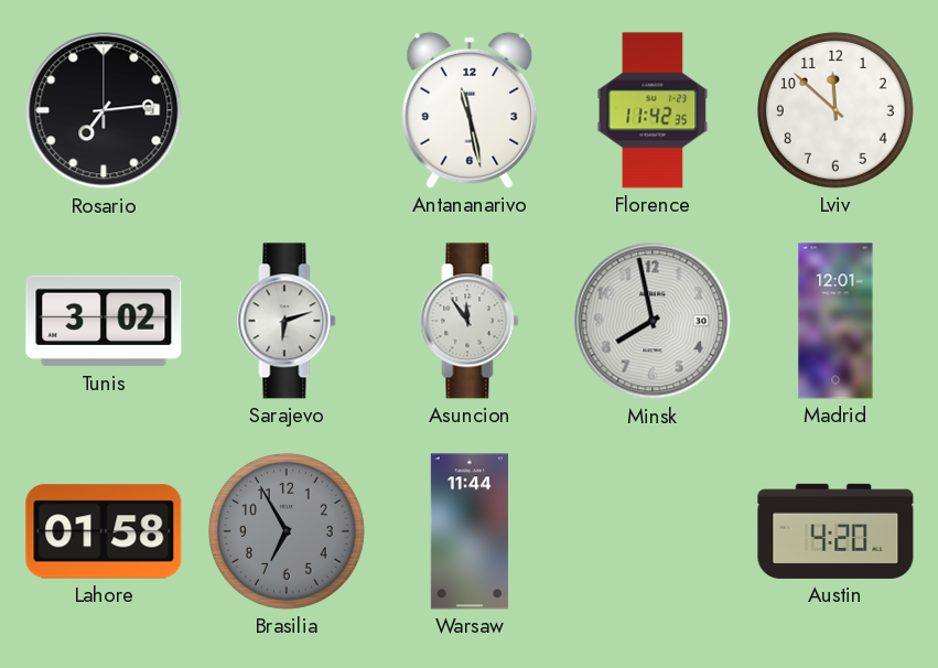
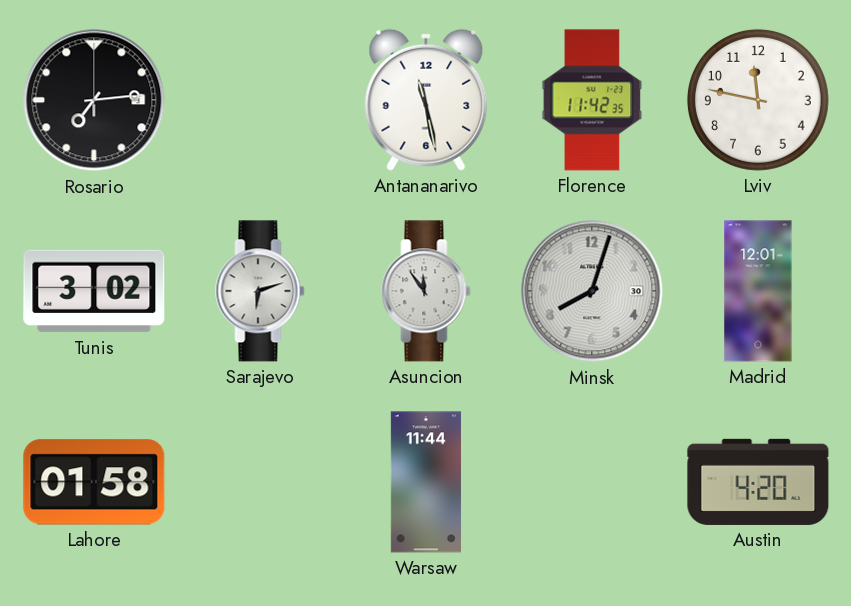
Lviv: 11:52 -> 11:47 (758, 100)
Minsk: 7:58 -> 8:03 (592, 291)
Brasilia: 6:55 -> none (287, 531)
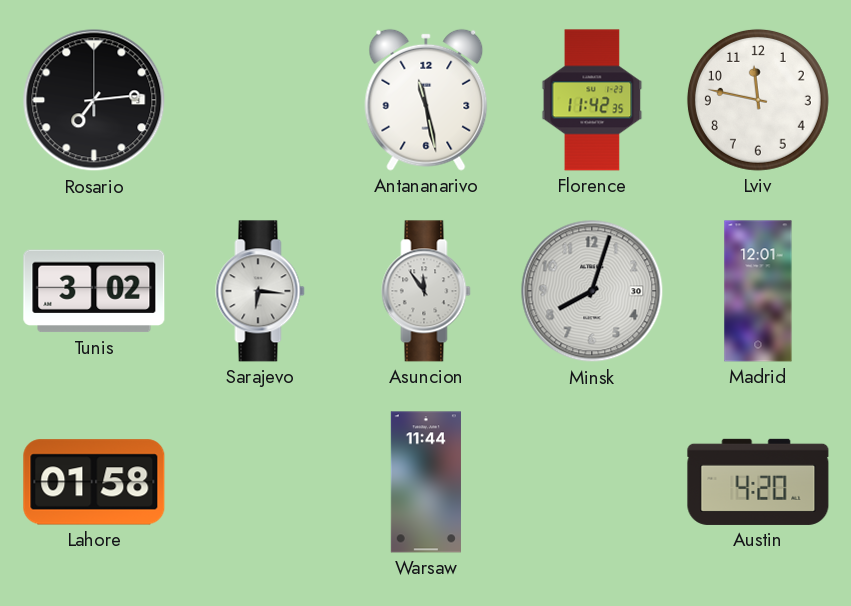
Sarajevo: 6:12 -> 6:16 (260, 291)
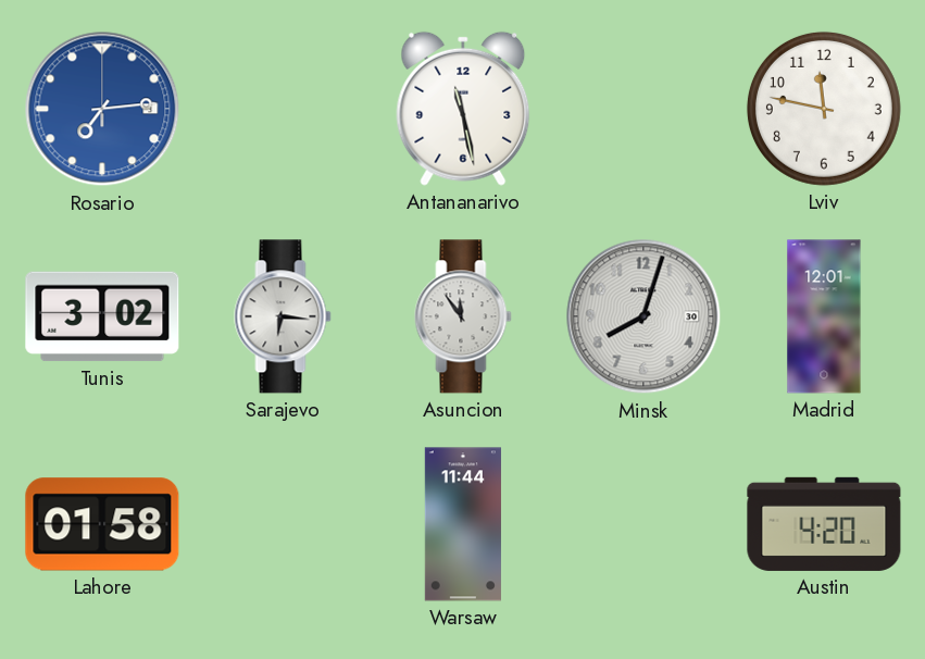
Rosario dial: black -> blue (102, 109)
Florence: 11:42 -> none (592, 100)
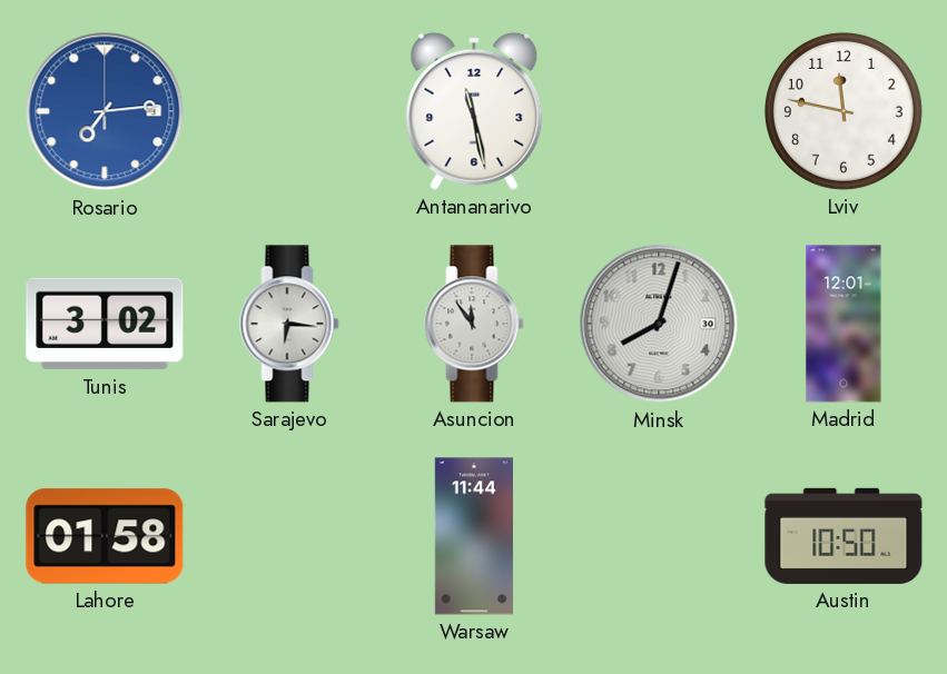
Austin: 4:20 -> 10:50 (844, 536)
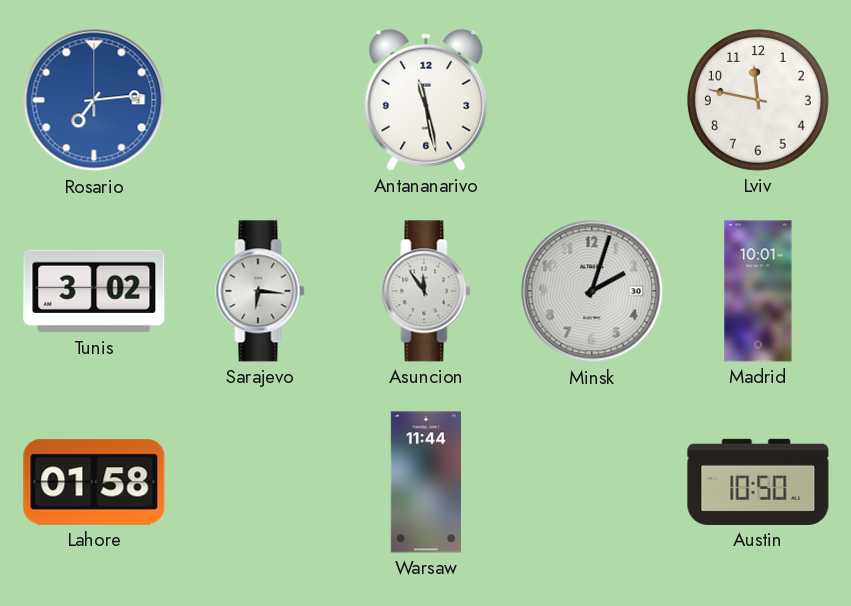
Minsk: 8:03 -> 2:03 (592, 291)
Madrid: 12:01 -> 10:01 (758, 291)
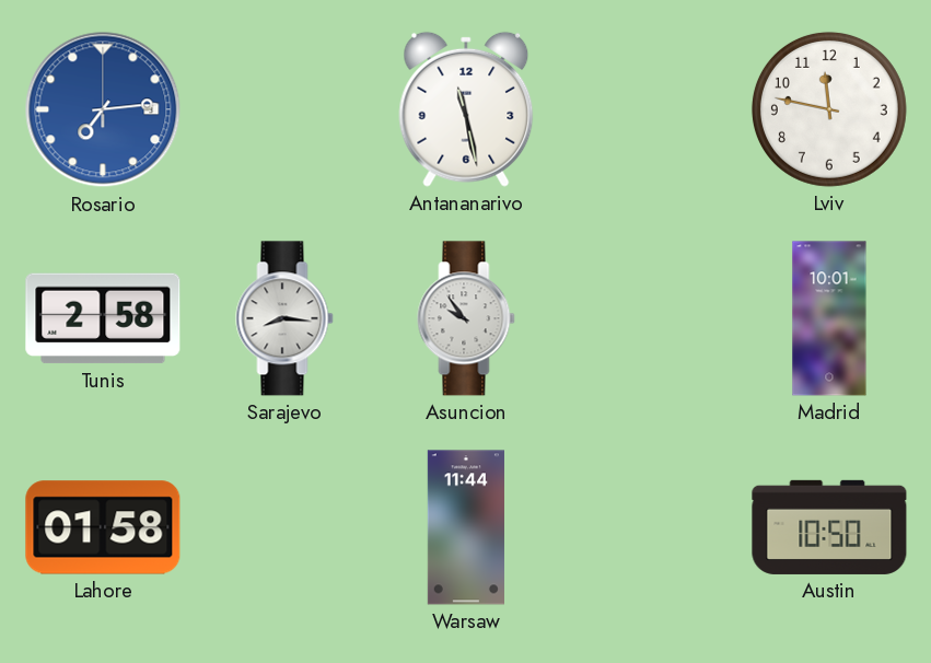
Tunis: 3:02 -> 2:58 (103, 318)
Sarajevo: 6:16 -> 8:16 (284, 318)
Asuncion: 11:54 -> 9:54 (466, 318)
Minsk: 2:03 -> none (592, 291)
